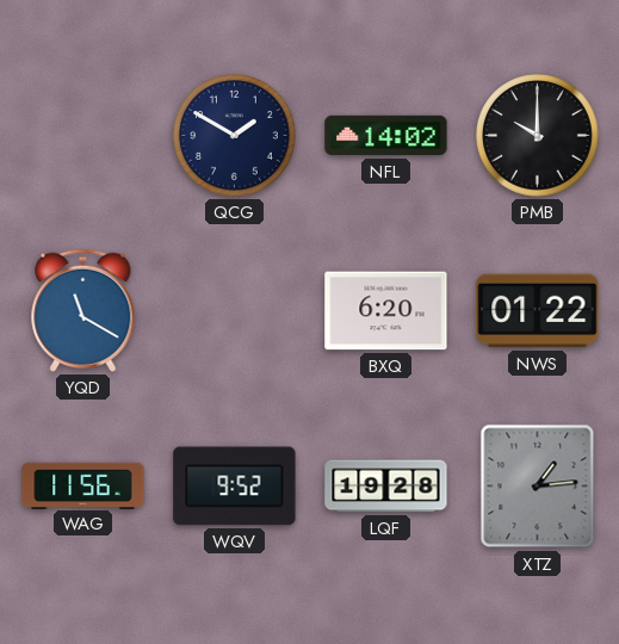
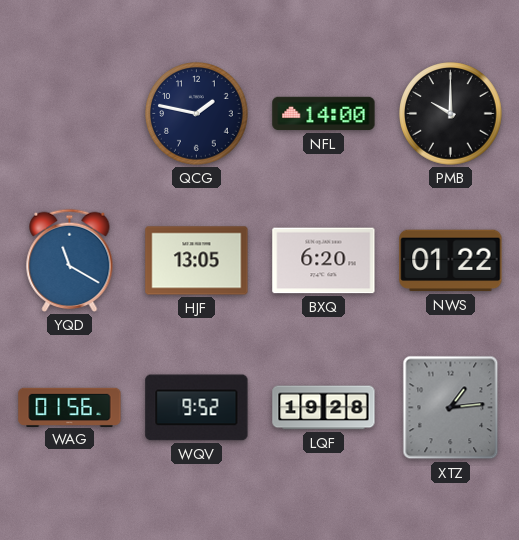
QCG: 1:50 -> 1:47 (197, 114)
NFL: 14:02 -> 14:00 (324, 114)
HJF: none -> 13:05 (197, 261)
WAG: 11:56 -> 01:56 (70, 407)
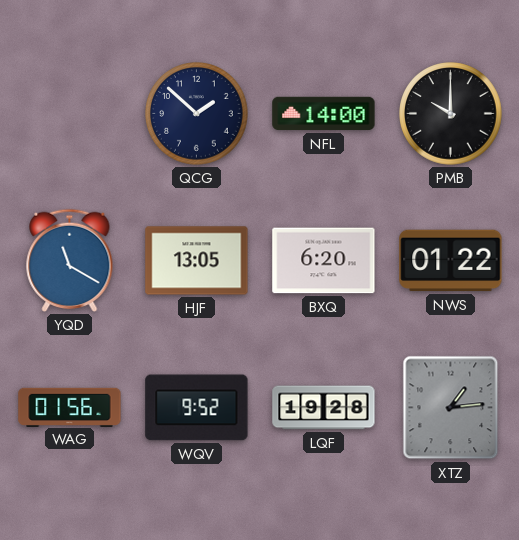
QCG: 1:47 -> 1:52 (197, 114)
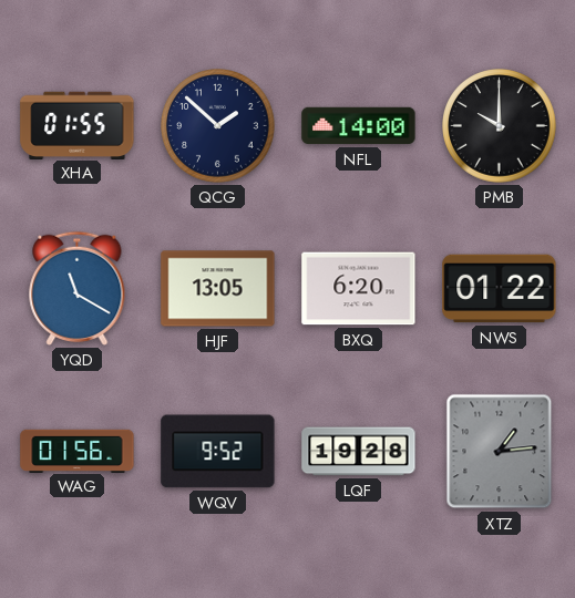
XHA: none -> 01:55 (78, 125)
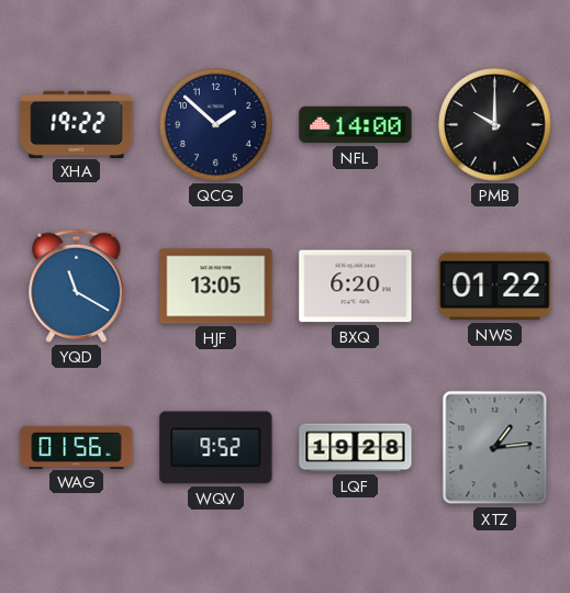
XHA: 01:55 -> 19:22 (77, 124)
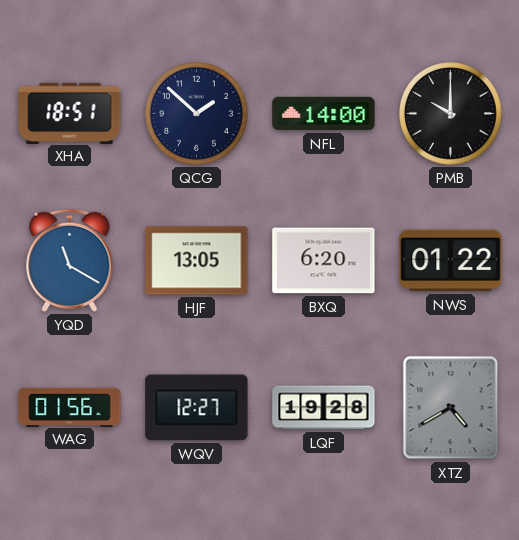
XHA: 19:22 -> 18:51 (70, 113)
WQV: 9:52 -> 12:27 (197, 408)
XTZ: 1:14 -> 4:40 (451, 408)
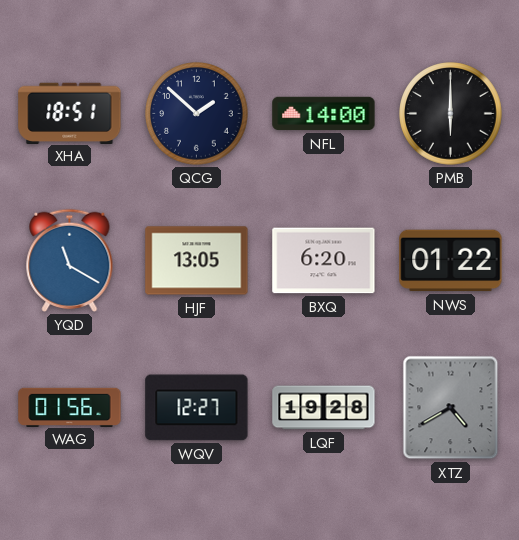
PMB: 10:00 -> 6:00 (451, 114)
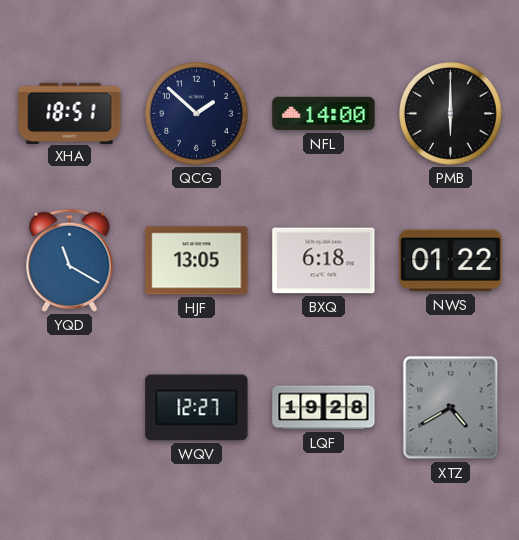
BXQ: 6:20 -> 6:18 (324, 261)
WAG: 01:56 -> none (70, 407)
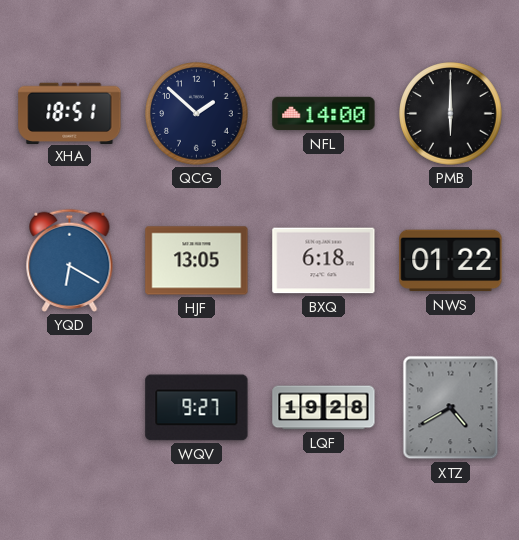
YQD: 11:20 -> 6:20 (70, 260)
WQV: 12:27 -> 9:27 (197, 408)
